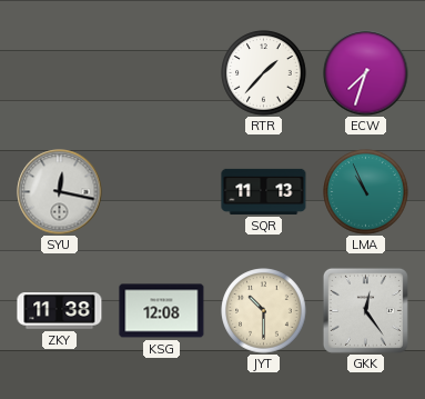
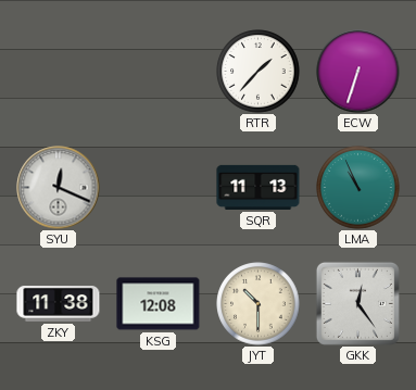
ECW: 7:33 -> 6:33 (358, 72)
SYU: 12:17 -> 12:19 (59, 188)
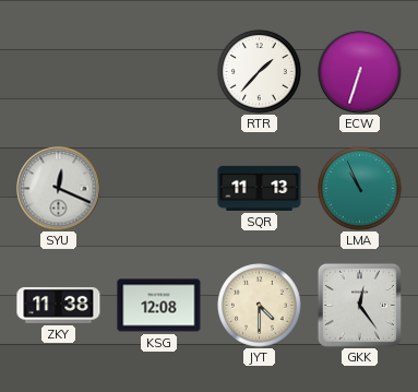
JYT: 10:30 -> 4:30 (260, 306)
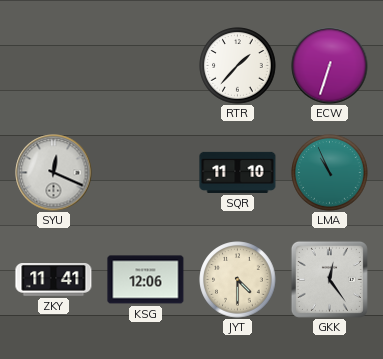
SQR: 11:13 -> 11:10 (238, 172)
ZKY: 11:38 -> 11:41 (54, 280)
KSG: 12:08 -> 12:06 (146, 280)
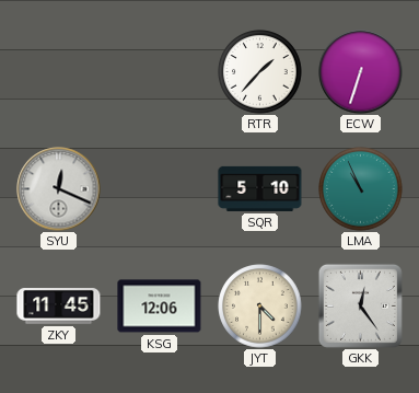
SQR: 11:10 -> 5:10 (260, 188)
ZKY: 11:41 -> 11:45 (59, 307)
